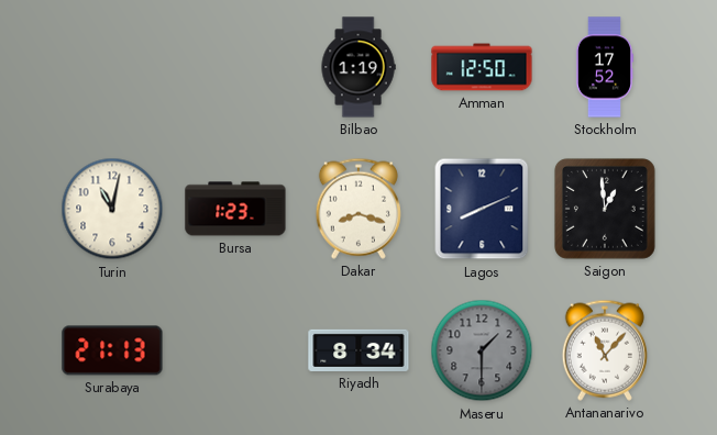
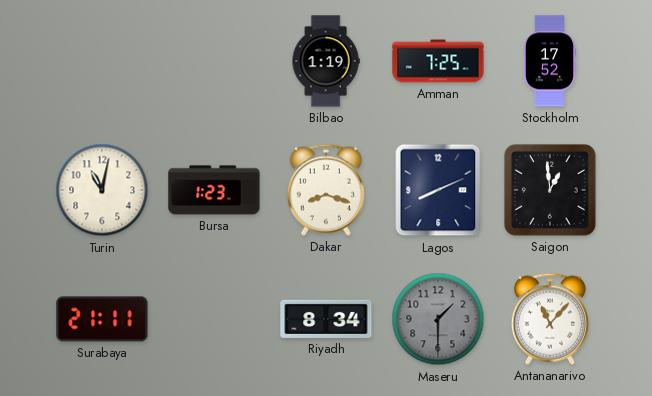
Amman: 12:50 -> 7:25 (438, 61)
Surabaya: 21:13 -> 21:11 (102, 319)
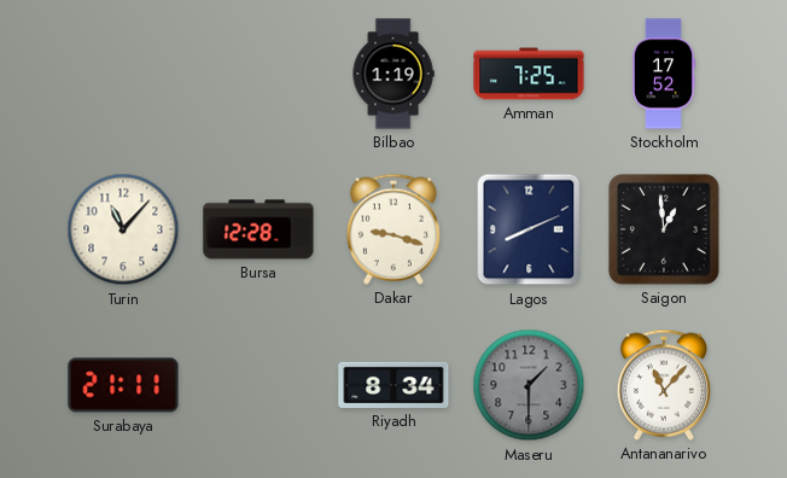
Turin: 11:02 -> 11:07 (123, 229)
Bursa: 1:23 -> 12:28 (258, 229)
Dakar: 8:18 -> 9:18 (393, 229)
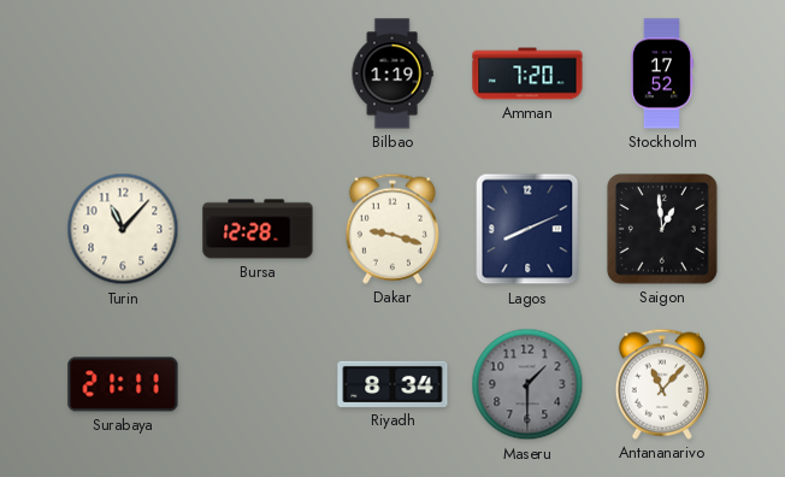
Amman: 7:25 -> 7:20 (527, 73)
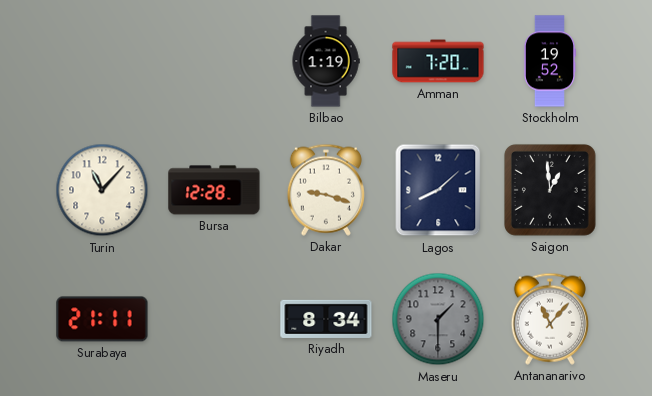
Stockholm: 17:52 -> 19:52 (550, 61)
Lagos: 8:11 -> 8:08 (438, 190)
